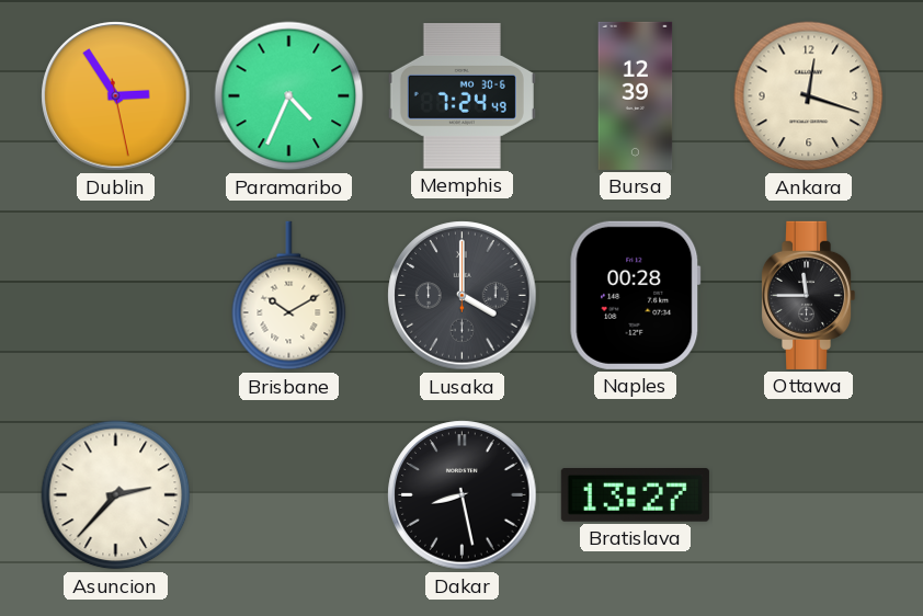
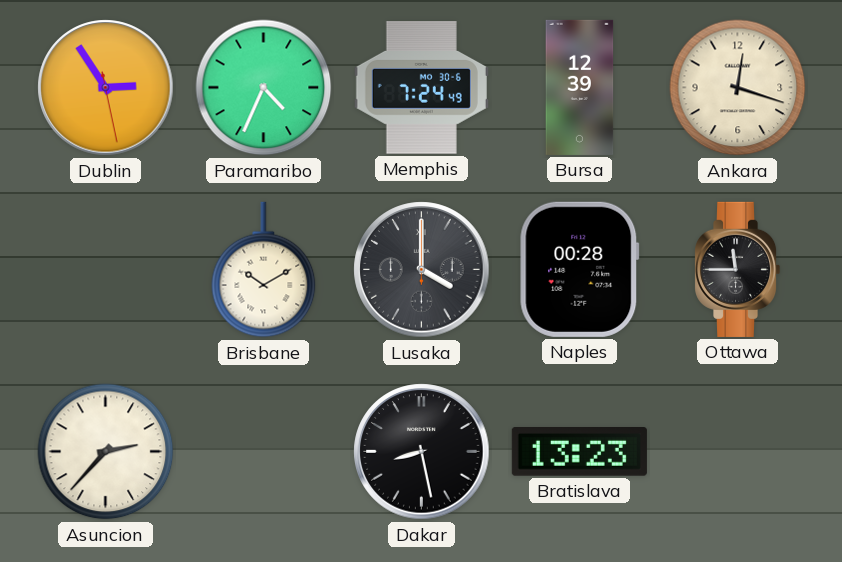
Bratislava: 13:27 -> 13:23 (579, 452)
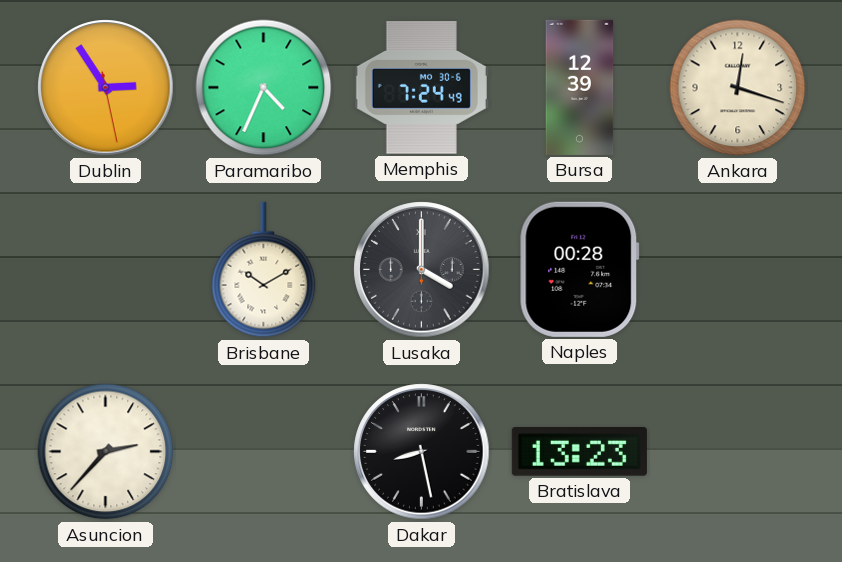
Ottawa: 11:45 -> none (738, 269)
